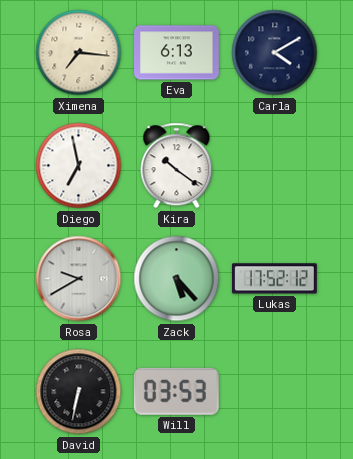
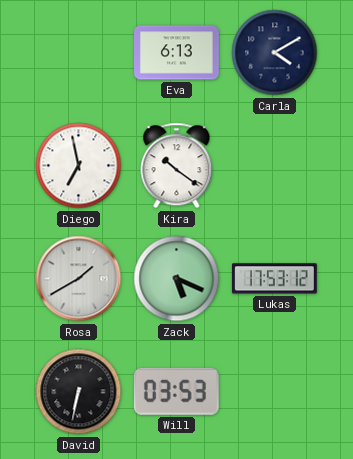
Ximena: 7:16 -> none (79, 53)
Rosa: 9:40 -> 1:40 (79, 279)
Zack: 5:23 -> 5:19 (177, 279)
Lukas: 17:52 -> 17:53 (274, 279)
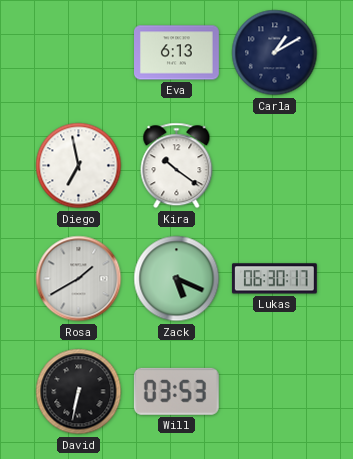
Carla: 4:10 -> 1:10 (275, 53)
Lukas: 17:53 -> 06:30 (274, 279)
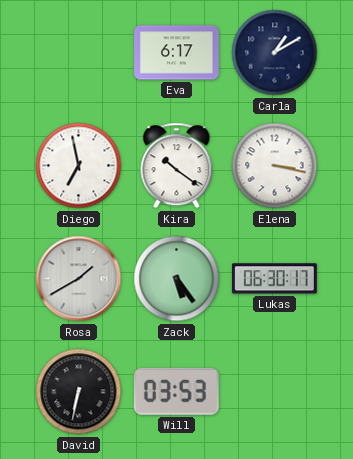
Eva: 6:13 -> 6:17 (177, 53)
Elena: none -> 3:17 (275, 166)
Zack: 5:19 -> 5:24 (177, 279)
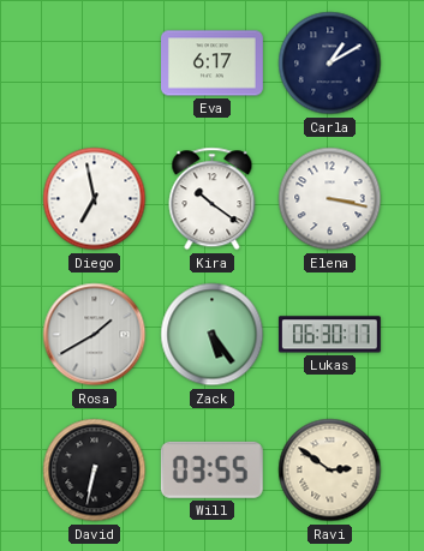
Will: 03:53 -> 03:55 (211, 469)
Ravi: none -> 2:51 (330, 471)
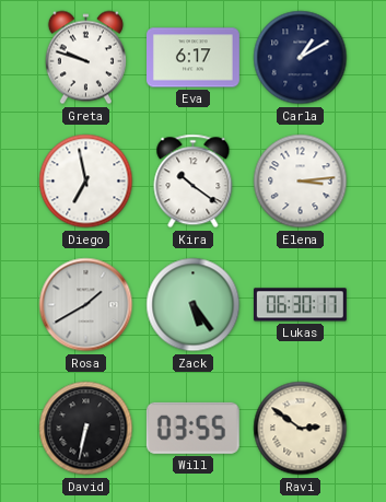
Greta: none -> 9:48 (85, 58)
Elena: 3:17 -> 3:14 (301, 182)
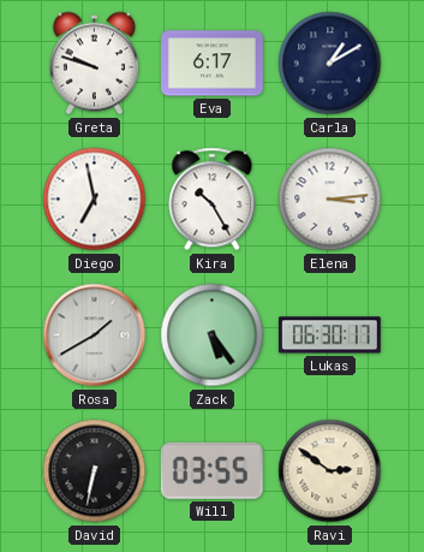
Kira: 10:21 -> 10:25 (213, 200)
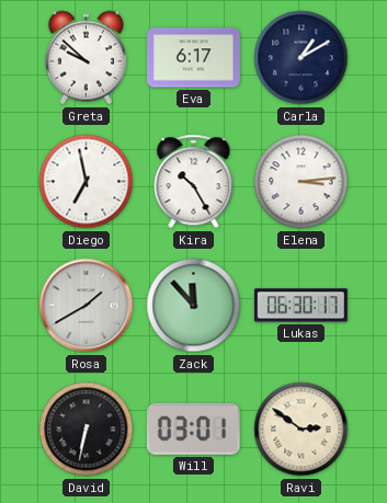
Greta: 9:48 -> 9:52 (86, 58)
Zack: 5:24 -> 11:53 (194, 306)
Will: 03:55 -> 03:01 (193, 428)
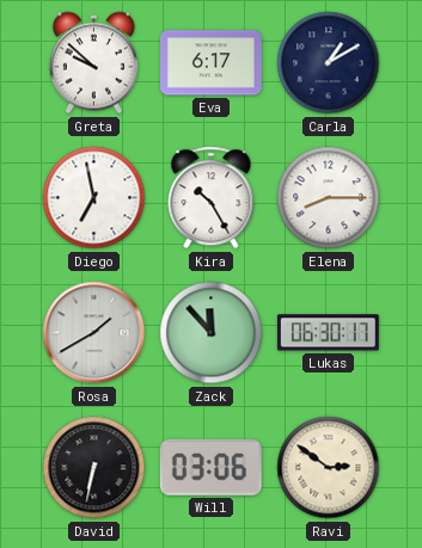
Elena: 3:14 -> 8:15 (329, 198)
Will: 03:01 -> 03:06 (210, 467)
